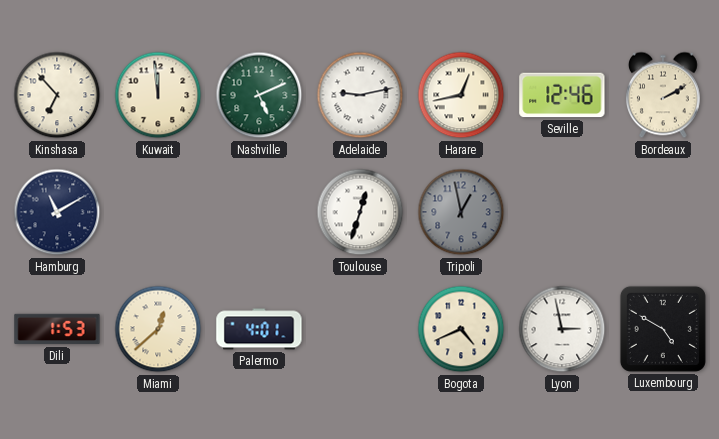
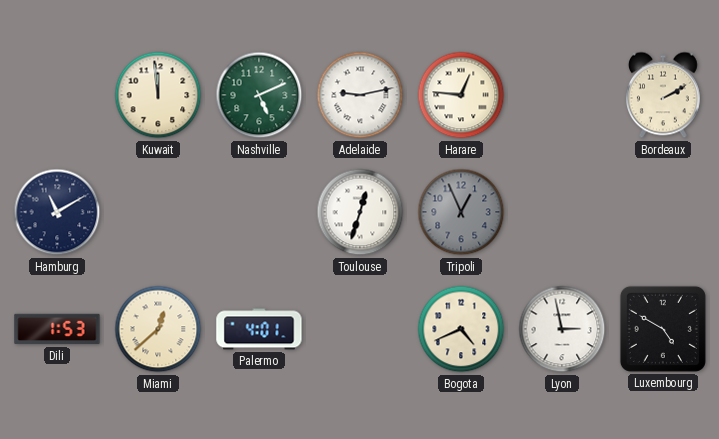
Kinshasa: 6:53 -> none (57, 95)
Harare: 12:43 -> 12:46 (461, 95)
Seville: 12:46 -> none (562, 95)
Tripoli: 12:58 -> 12:56 (461, 212)
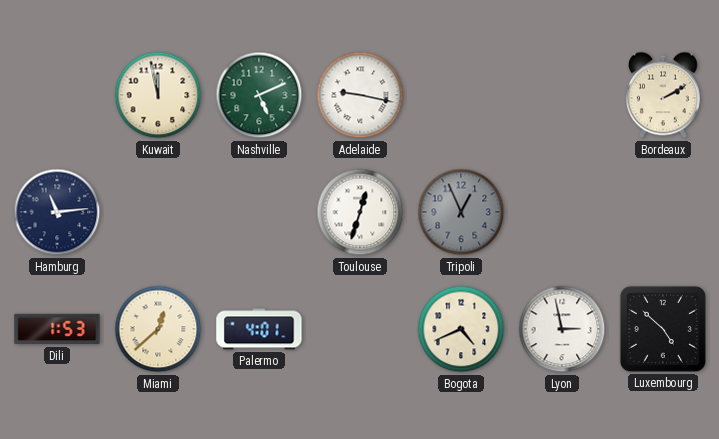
Kuwait: 11:59 -> 11:58 (158, 95)
Adelaide: 9:13 -> 9:17 (360, 95)
Harare: 12:46 -> none (461, 95)
Hamburg: 11:10 -> 11:14 (57, 212)
Luxembourg: 4:50 -> 4:52 (663, 329)
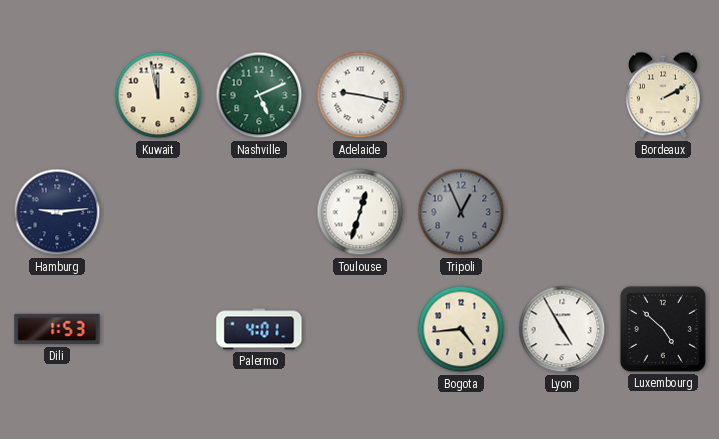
Hamburg: 11:14 -> 9:14 (57, 212)
Miami: 12:38 -> none (158, 329)
Bogota: 4:41 -> 4:44 (461, 329)
Lyon: 2:58 -> 4:55 (562, 329)
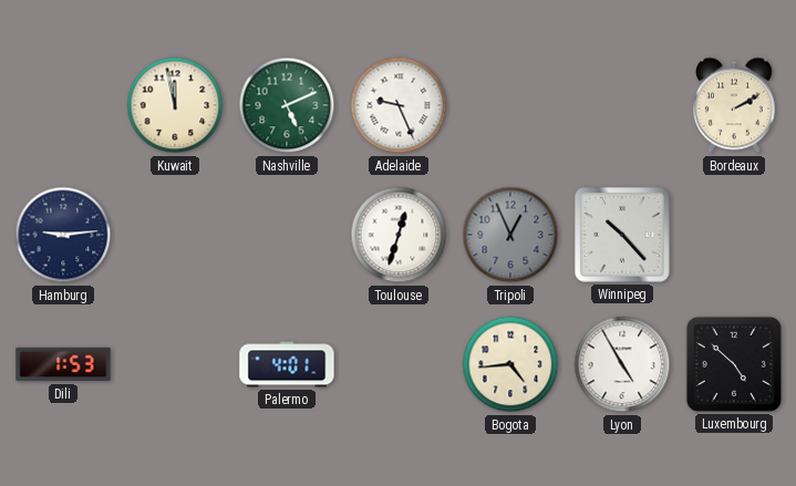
Adelaide: 9:17 -> 9:26 (399, 105)
Winnipeg: none -> 10:23 (622, 235)
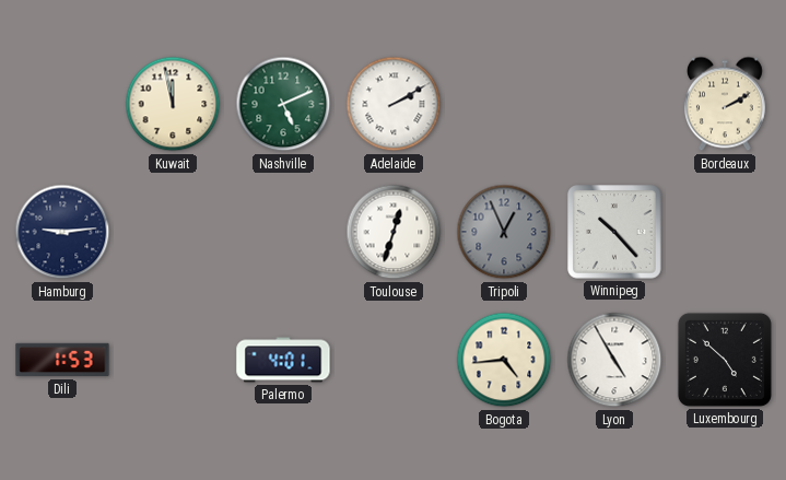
Adelaide: 9:26 -> 2:10 (394, 104)
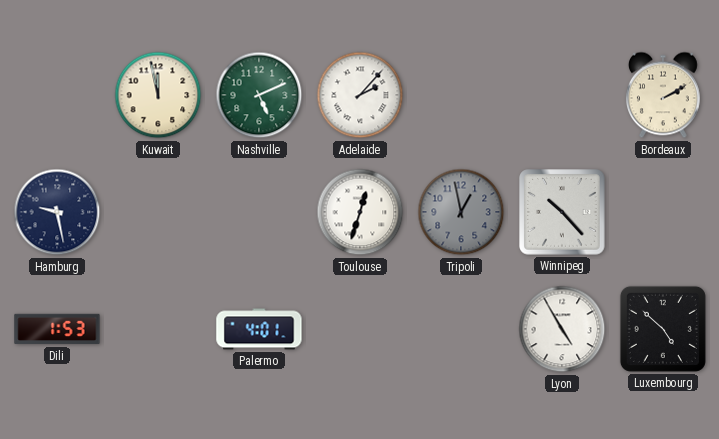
Adelaide: 2:10 -> 2:07 (360, 95)
Hamburg: 9:14 -> 9:28 (57, 212)
Tripoli: 12:56 -> 12:58 (461, 212)
Bogota: 4:44 -> none (504, 360)
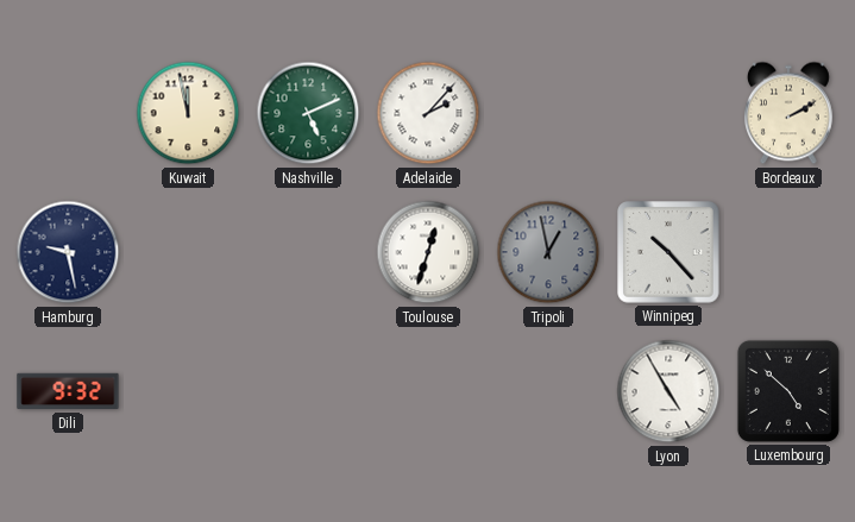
Dili: 1:53 -> 9:32 (68, 391)
Palermo: 4:01 -> none (259, 329)
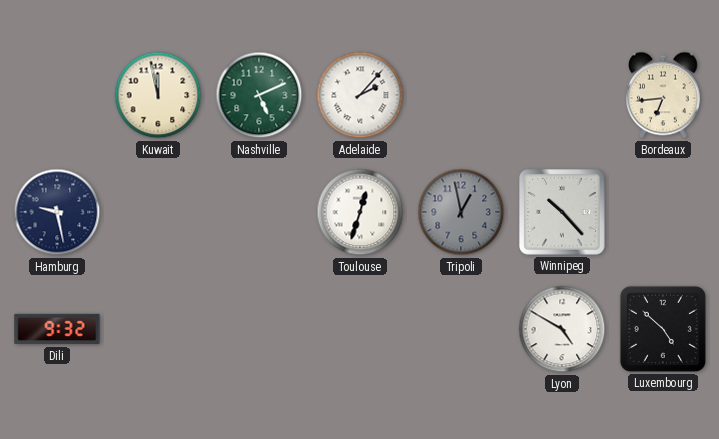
Bordeaux: 2:10 -> 6:44 (663, 95)
Lyon: 4:55 -> 4:50 (562, 329)
